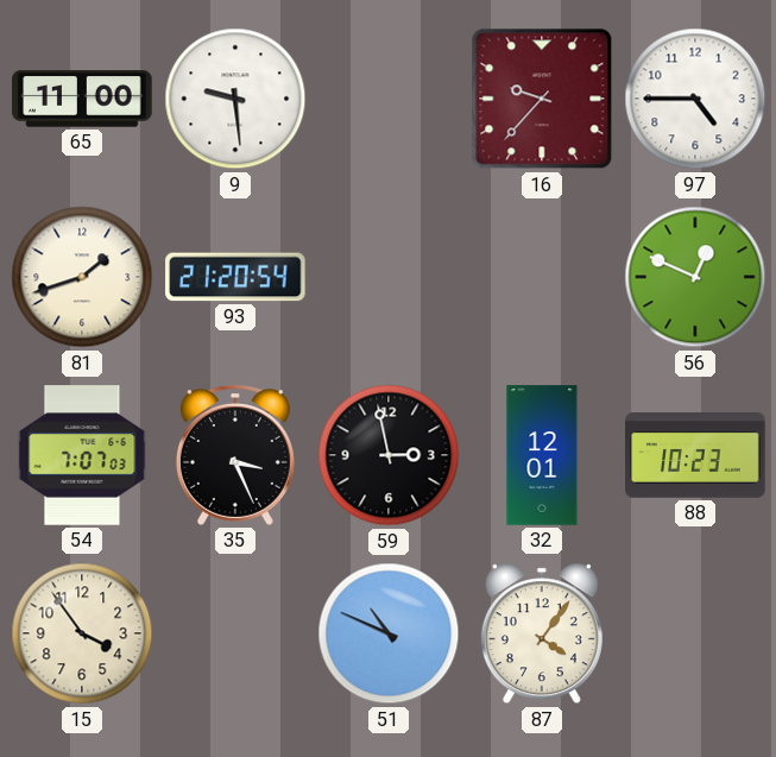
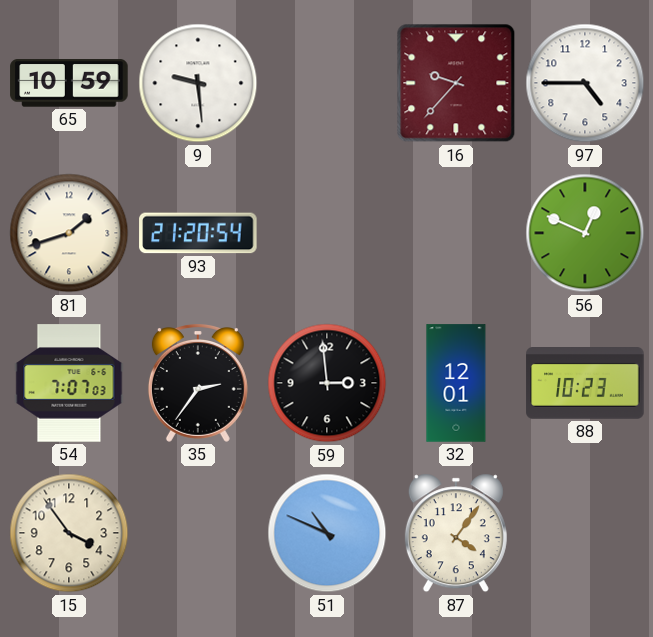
65: 11:00 -> 10:59 (69, 83)
35: 3:26 -> 2:36 (198, 384)
59: 2:58 -> 2:59 (327, 383)
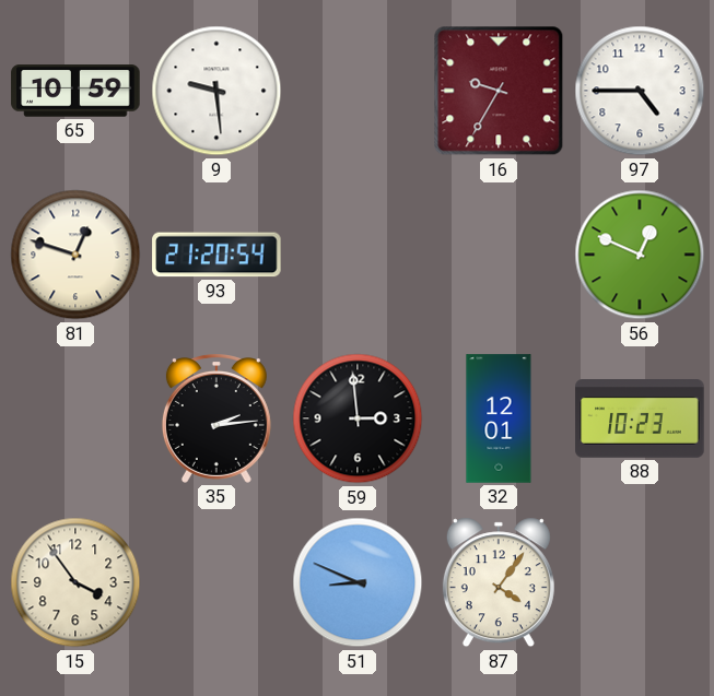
16: 9:37 -> 9:35 (499, 91)
81: 1:42 -> 12:48 (75, 255)
54: 7:07 -> none (69, 383)
35: 2:36 -> 2:14 (216, 420)
51: 10:49 -> 8:49 (358, 582)
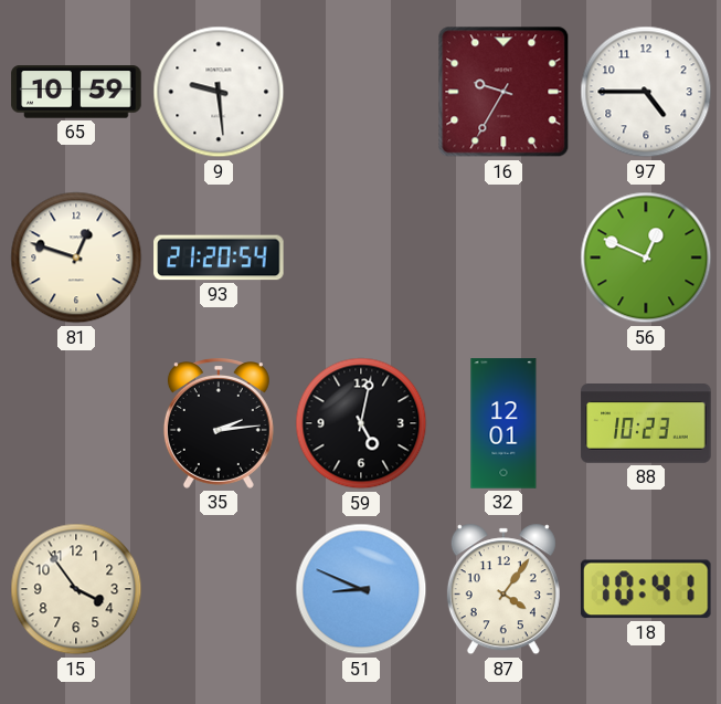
59: 2:59 -> 5:02 (361, 423)
18: none -> 10:41 (646, 589)
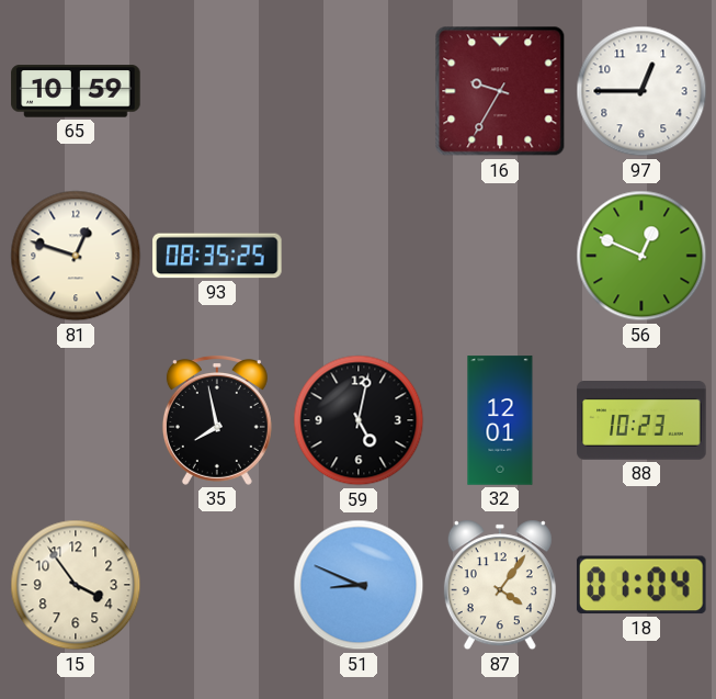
9: 9:29 -> none (219, 92)
97: 4:45 -> 12:45 (641, 91)
93: 21:20 -> 08:35 (217, 256)
35: 2:14 -> 7:58 (217, 421)
18: 10:41 -> 01:04 (641, 585)
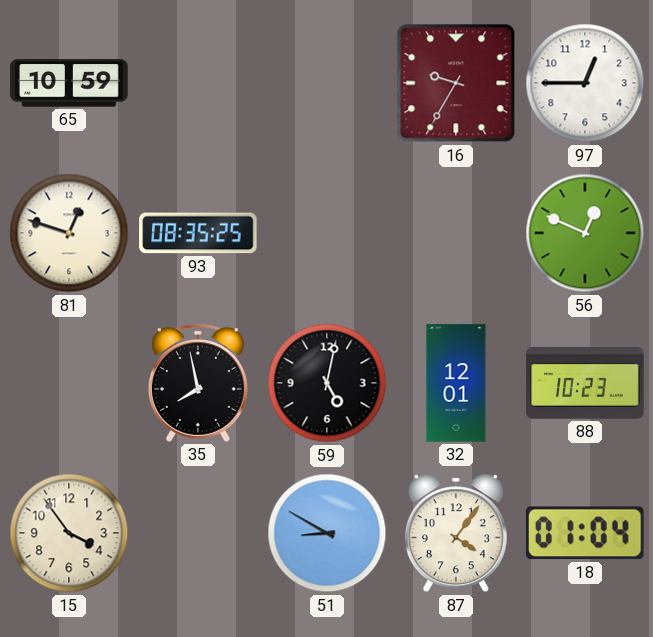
51: 8:49 -> 8:50 (327, 533)
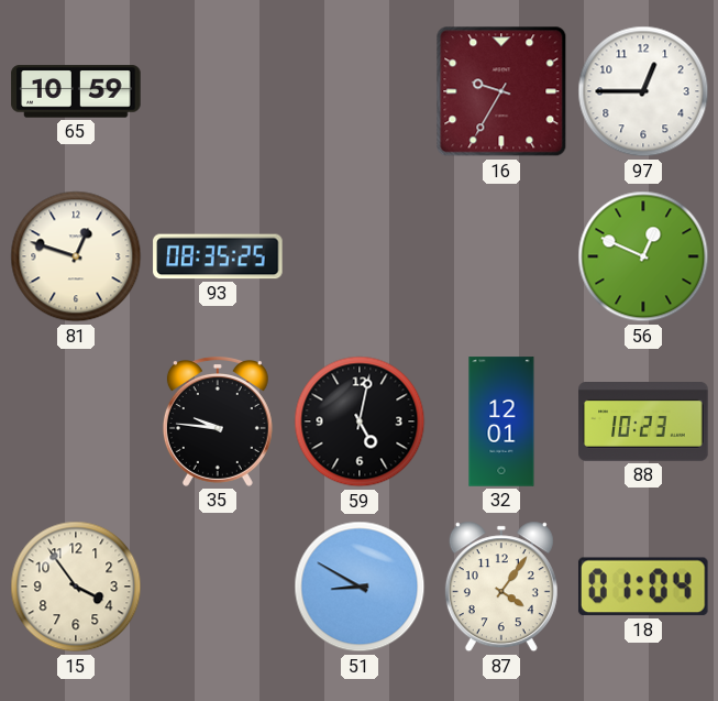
35: 7:58 -> 9:46 (218, 423)
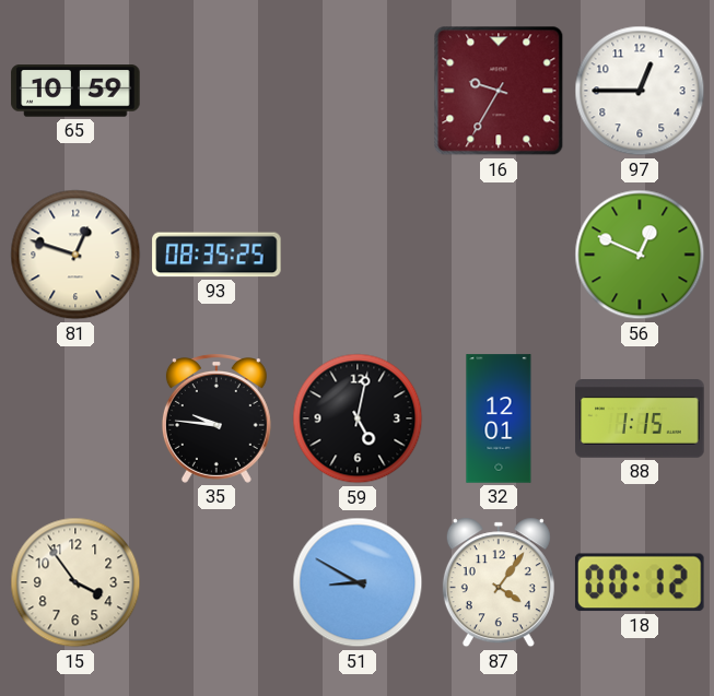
88: 10:23 -> 1:15 (640, 420)
18: 01:04 -> 00:12 (640, 582)
